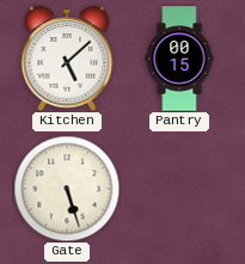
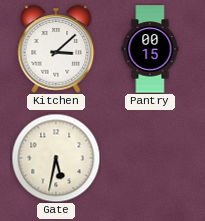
Kitchen: 5:08 -> 3:08 (56, 49)
Gate: 5:27 -> 5:32 (56, 158)
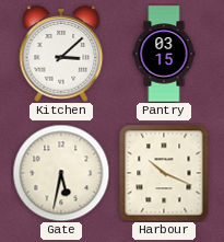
Pantry: 00:15 -> 03:15 (164, 54)
Harbour: none -> 10:19 (164, 173)
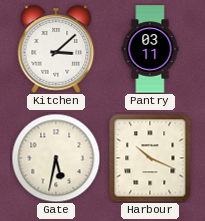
Pantry: 03:15 -> 03:11 (150, 49)
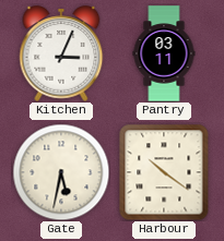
Kitchen: 3:08 -> 3:04 (61, 53)
Harbour: 10:19 -> 10:21 (164, 172)
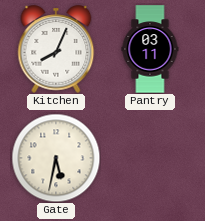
Kitchen: 3:04 -> 8:04 (56, 49)
Harbour: 10:21 -> none (164, 172)
